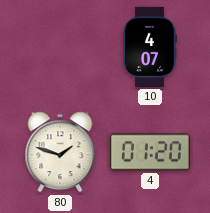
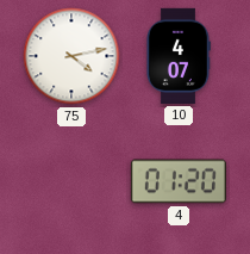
75: none -> 4:13 (71, 56)
80: 1:48 -> none (60, 152)
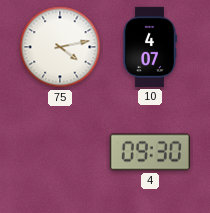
4: 01:20 -> 09:30 (150, 152)
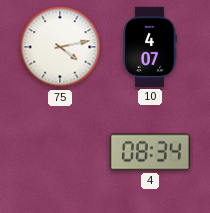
4: 09:30 -> 08:34 (150, 152)
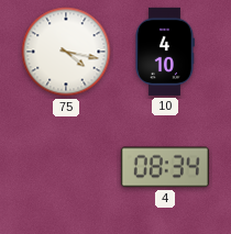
75: 4:13 -> 4:17 (66, 52)
10: 4:07 -> 4:10 (165, 52)
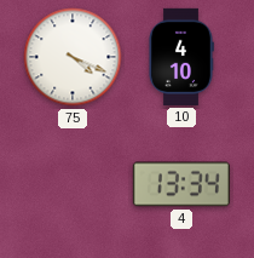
75: 4:17 -> 4:19 (73, 57)
4: 08:34 -> 13:34 (181, 184)
